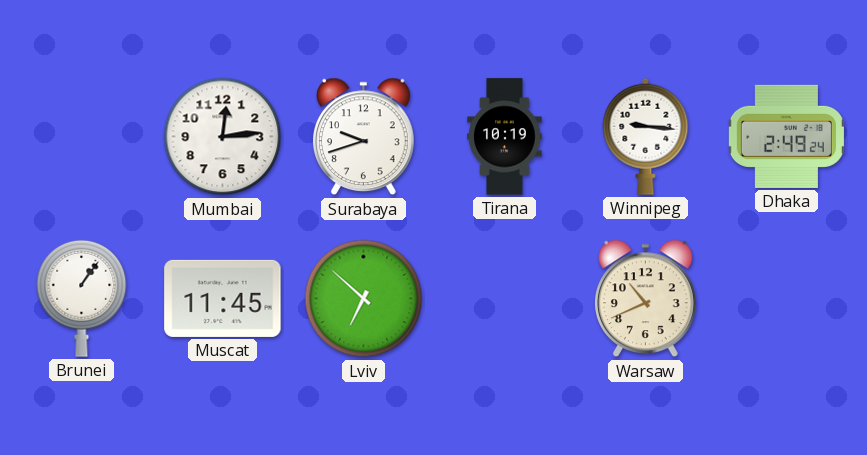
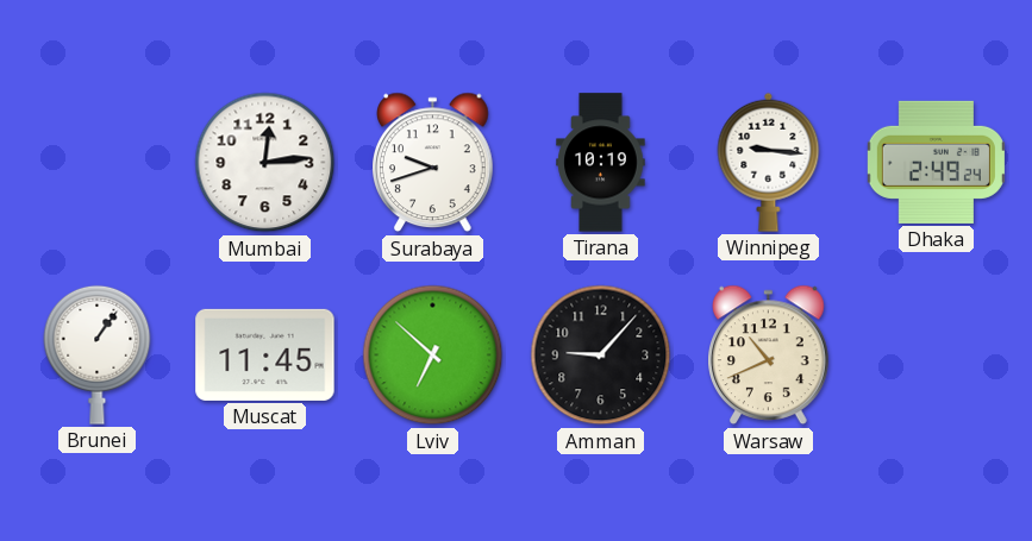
Amman: none -> 9:07 (601, 356)
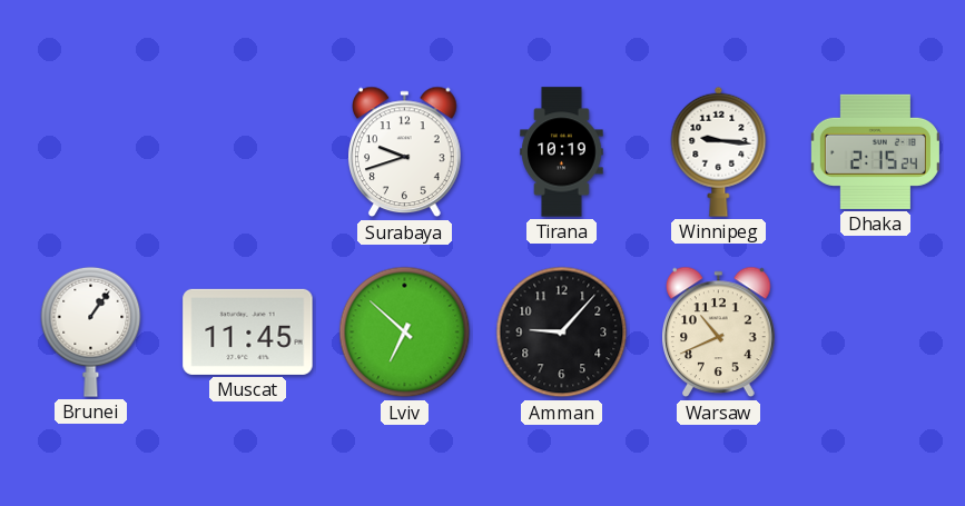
Mumbai: 12:14 -> none (265, 163)
Dhaka: 2:49 -> 2:15 (875, 151)
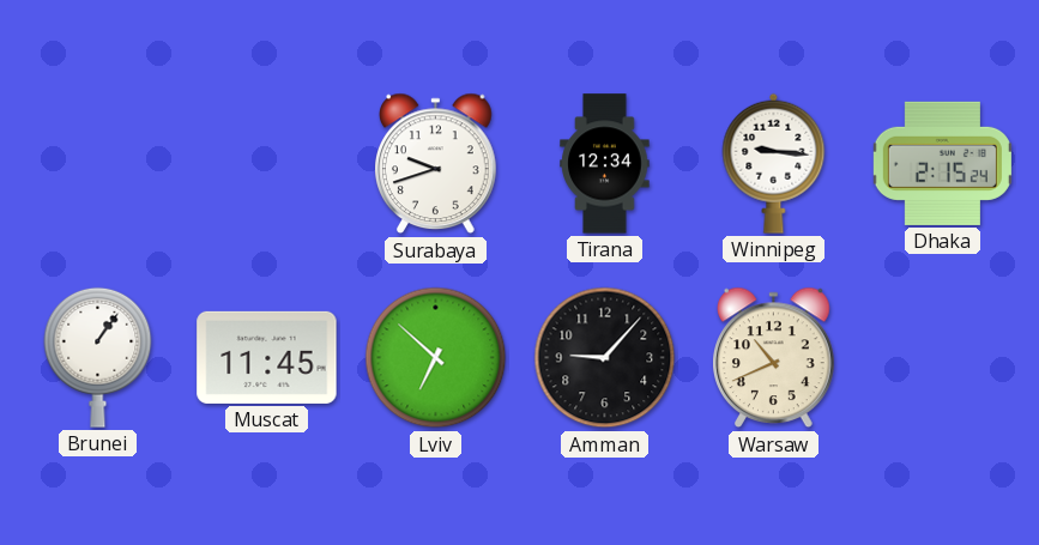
Tirana: 10:19 -> 12:34 (605, 164)
